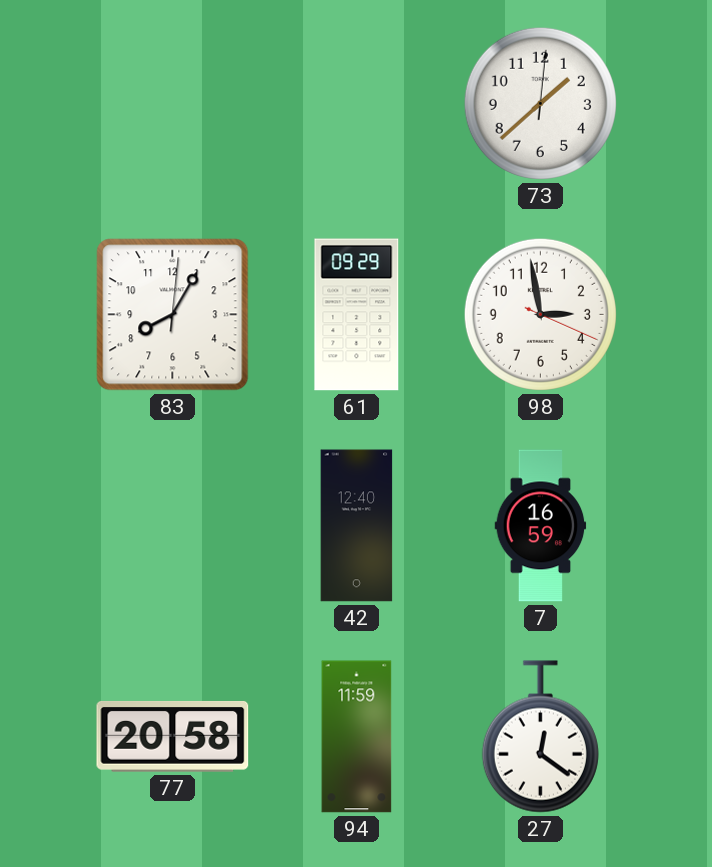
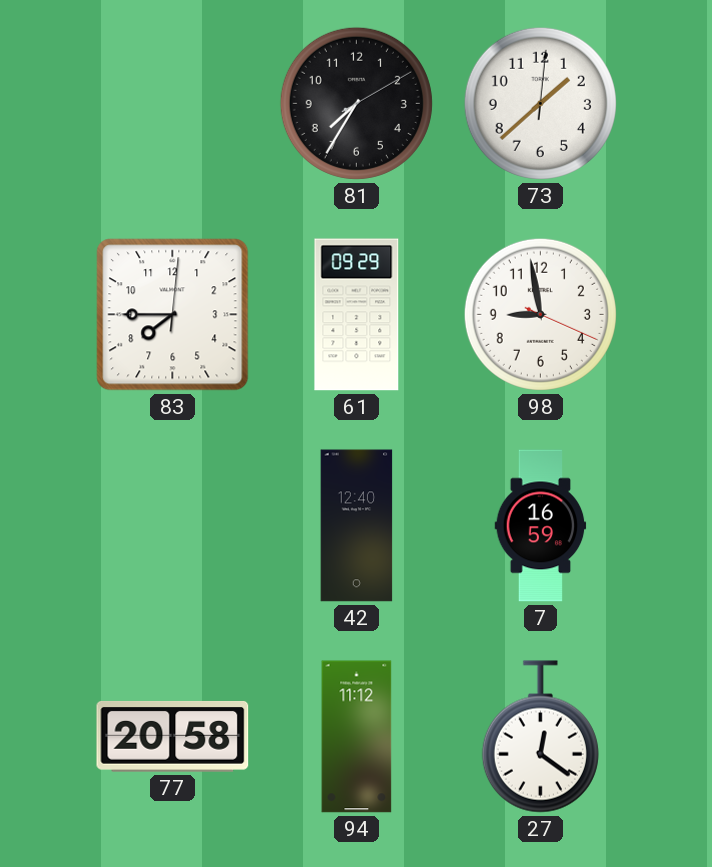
81: none -> 7:35 (356, 103)
83: 8:05 -> 7:45 (173, 315)
98: 2:58 -> 8:58 (540, 314)
94: 11:59 -> 11:12 (357, 737)
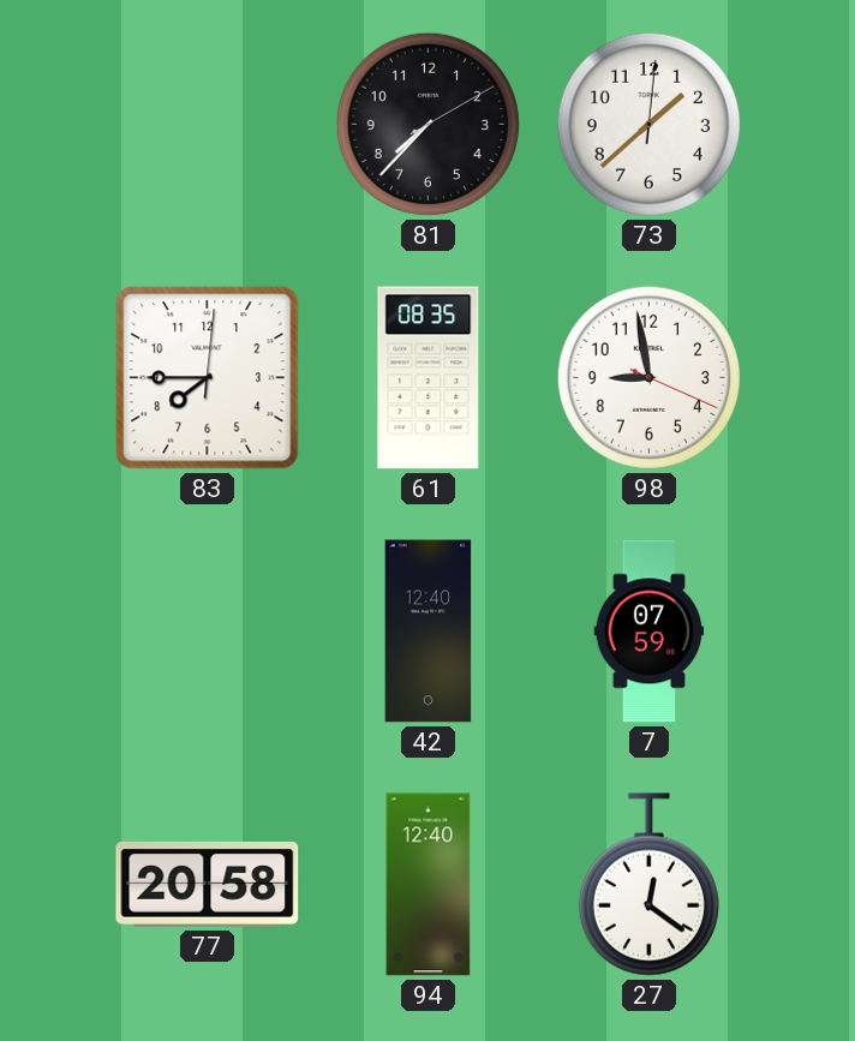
81: 7:35 -> 7:37 (427, 124)
61: 09:29 -> 08:35 (429, 378)
7: 16:59 -> 07:59 (650, 632)
94: 11:12 -> 12:40 (429, 885)
